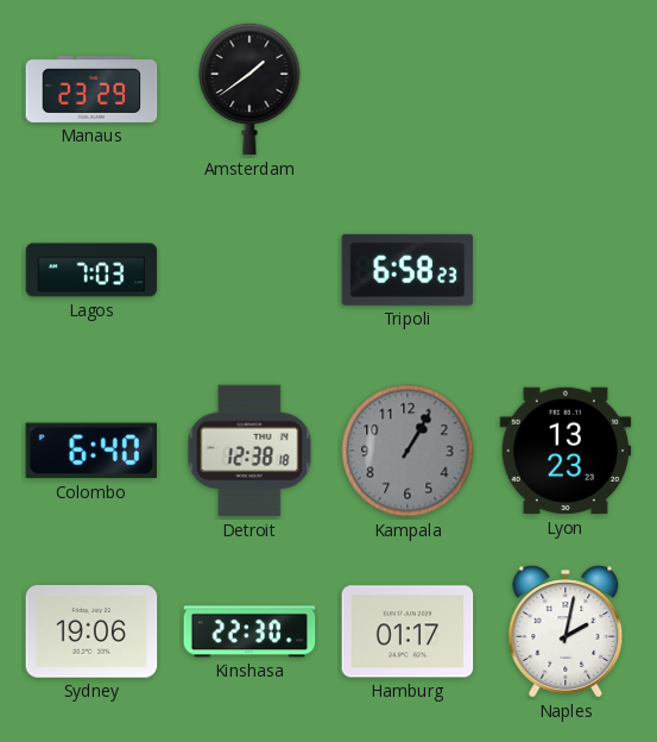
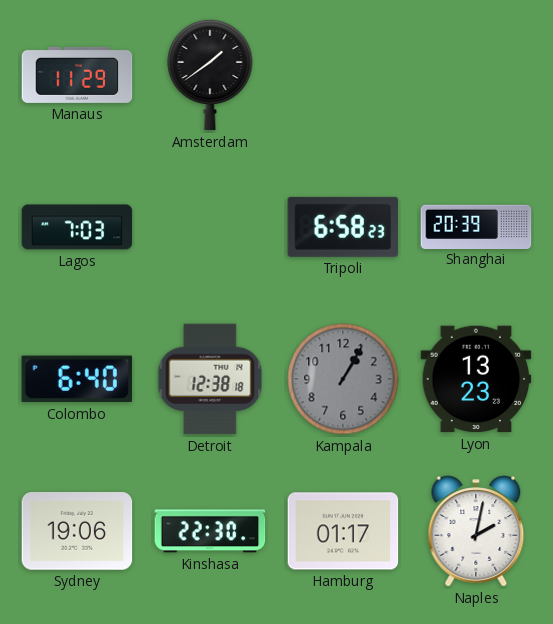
Manaus: 23:29 -> 11:29 (77, 75)
Shanghai: none -> 20:39 (476, 226)
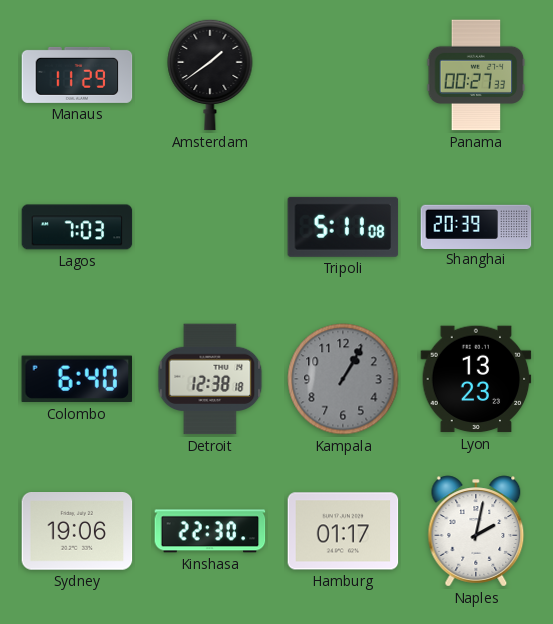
Panama: none -> 00:27 (476, 75)
Tripoli: 6:58 -> 5:11 (343, 227)
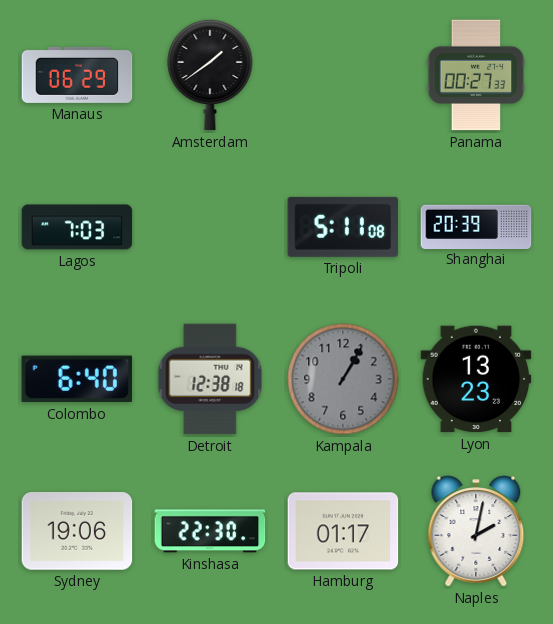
Manaus: 11:29 -> 06:29 (77, 75)
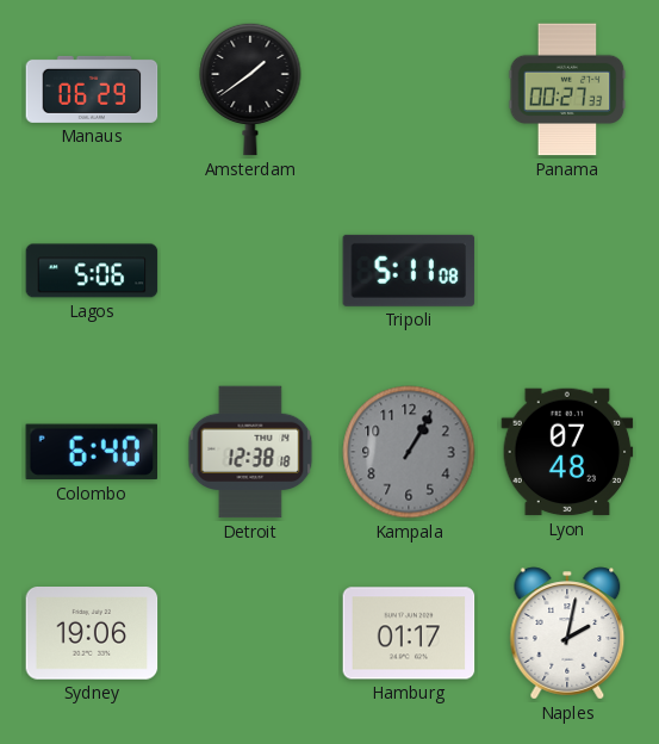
Lagos: 7:03 -> 5:06 (92, 271)
Shanghai: 20:39 -> none (476, 226)
Lyon: 13:23 -> 07:48 (567, 452)
Kinshasa: 22:30 -> none (210, 531)
